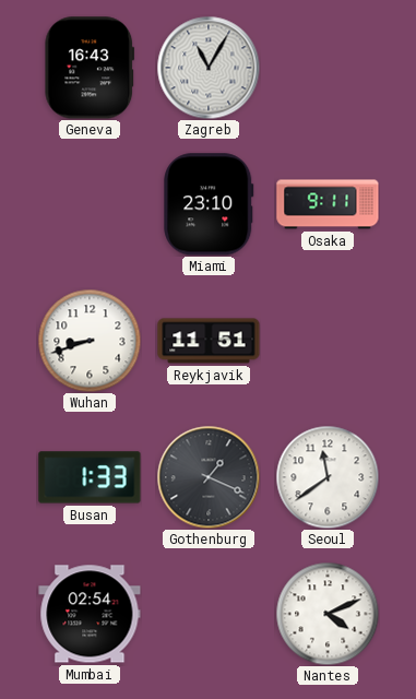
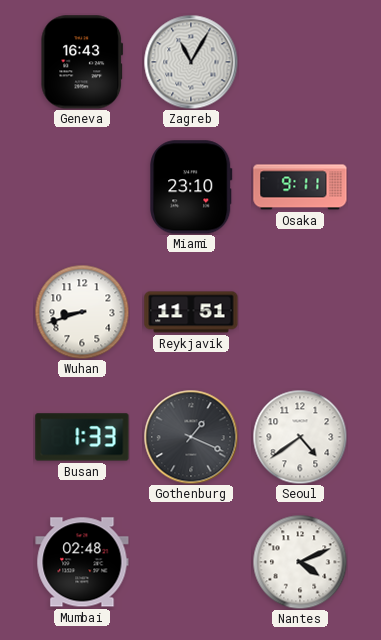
Seoul: 11:39 -> 4:39 (300, 437)
Mumbai: 02:54 -> 02:48 (82, 562)
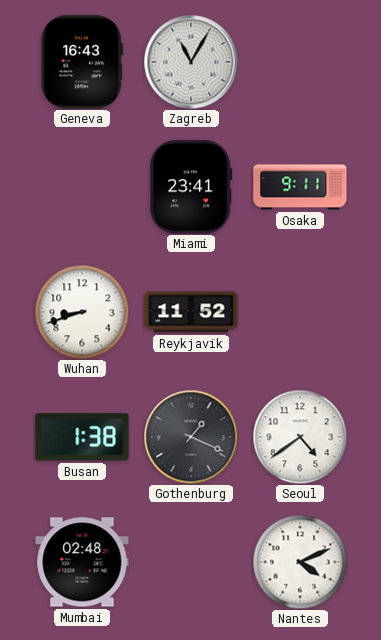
Miami: 23:10 -> 23:41 (191, 187)
Reykjavik: 11:51 -> 11:52 (191, 312)
Busan: 1:33 -> 1:38 (82, 437)
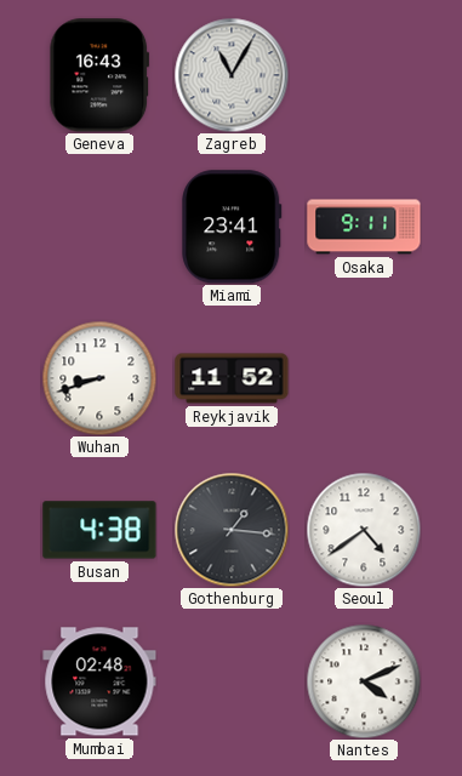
Busan: 1:38 -> 4:38 (99, 530)
Gothenburg: 1:19 -> 1:16 (232, 530)
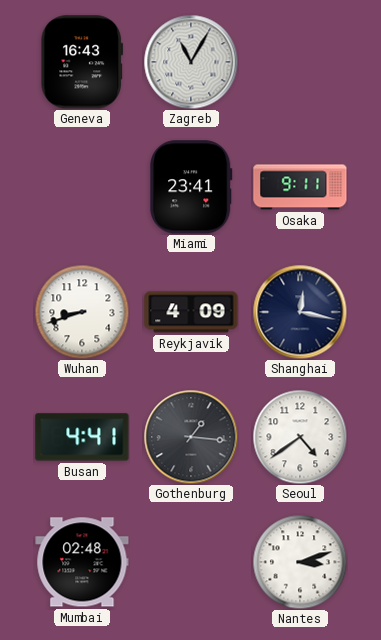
Reykjavik: 11:52 -> 4:09 (191, 312)
Shanghai: none -> 12:17 (300, 312)
Busan: 4:38 -> 4:41 (82, 437)
Nantes: 4:11 -> 3:12 (300, 562)
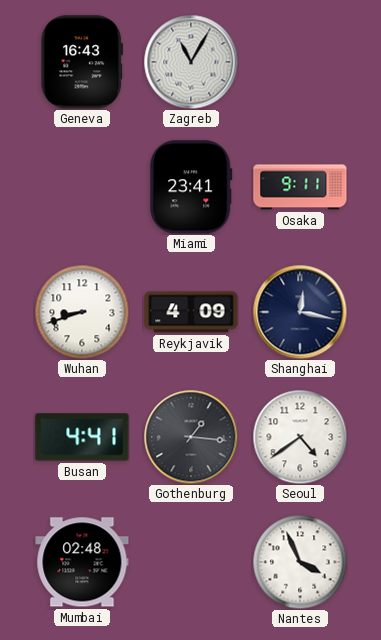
Nantes: 3:12 -> 3:56 (300, 562)
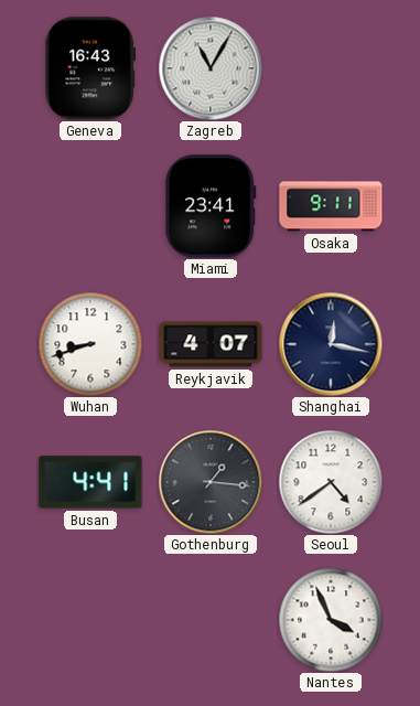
Reykjavik: 4:09 -> 4:07 (211, 344)
Mumbai: 02:48 -> none (82, 562)
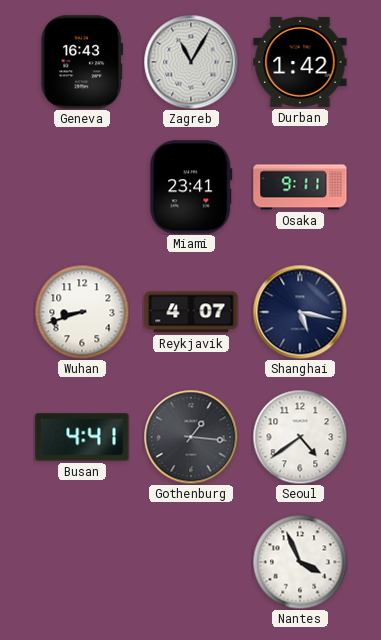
Durban: none -> 1:42 (300, 62)
Shanghai: 12:17 -> 5:17 (300, 312)
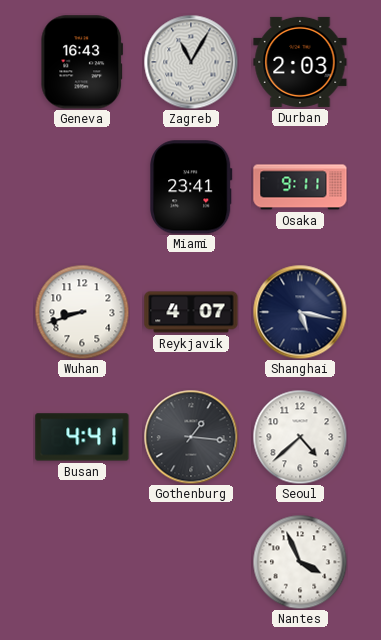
Durban: 1:42 -> 2:03 (300, 62)
Seoul: 4:39 -> 4:38 (300, 437)
